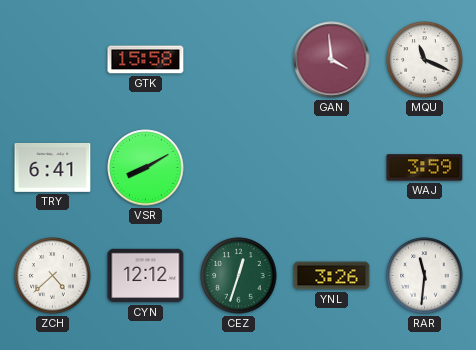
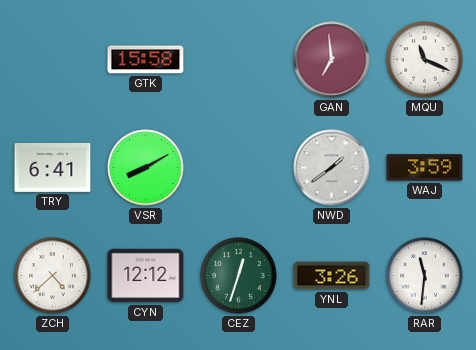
GAN: 3:59 -> 6:59 (332, 60)
NWD: none -> 1:39 (332, 168)
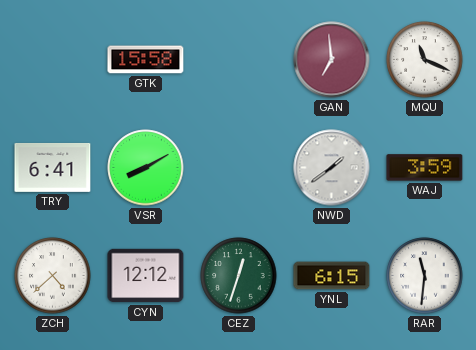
YNL: 3:26 -> 6:15 (332, 276)
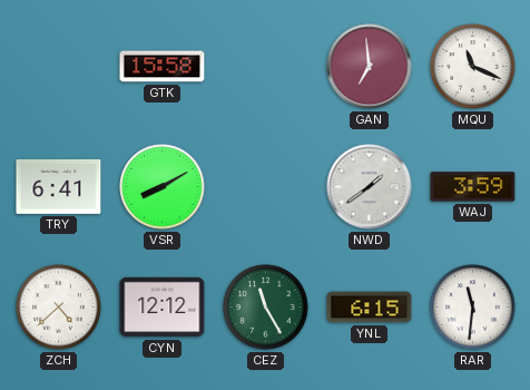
CEZ: 12:33 -> 11:25 (266, 308)
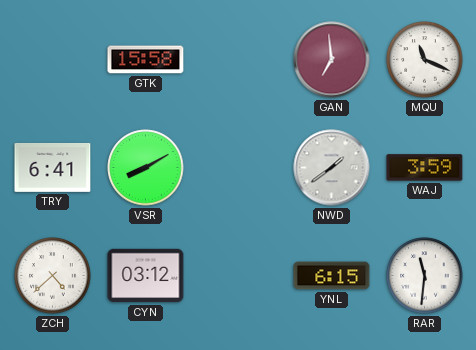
CYN: 12:12 -> 03:12 (146, 276)
CEZ: 11:25 -> none (266, 308)
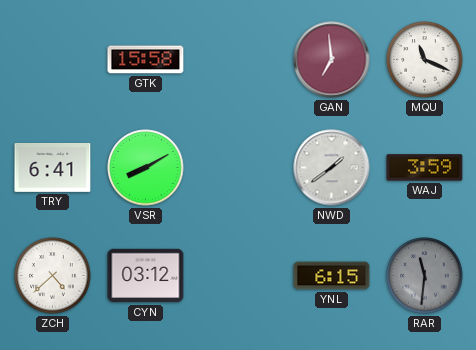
RAR dial: white -> grey (425, 276)
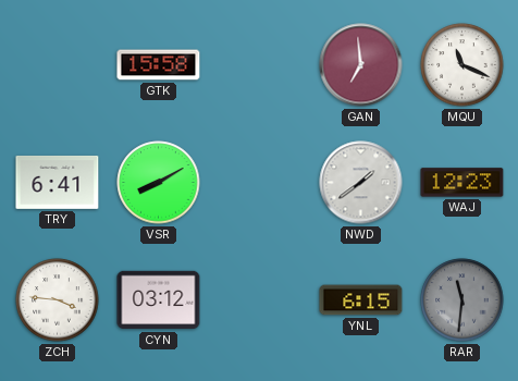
WAJ: 3:59 -> 12:23 (462, 183)
ZCH: 4:38 -> 3:46 (58, 300)
